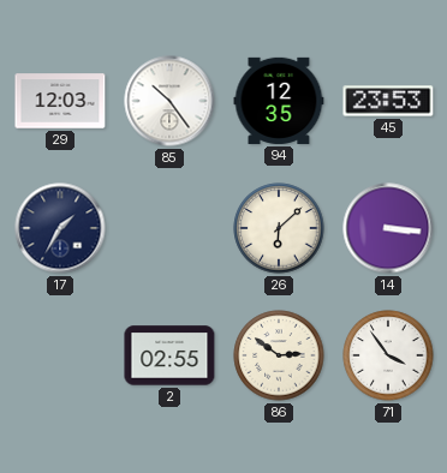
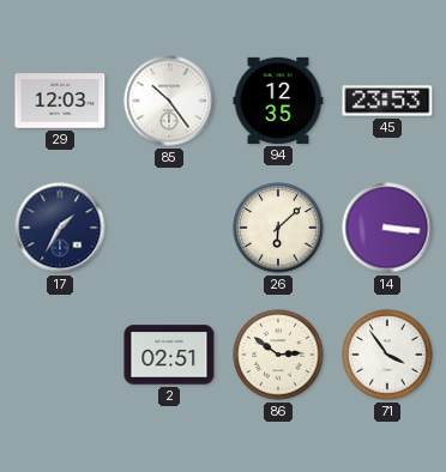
2: 02:55 -> 02:51 (169, 355)
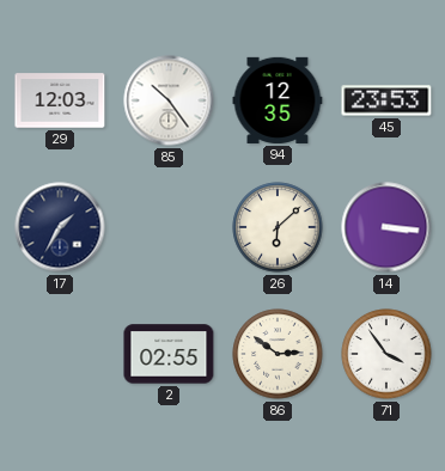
2: 02:51 -> 02:55 (169, 354)
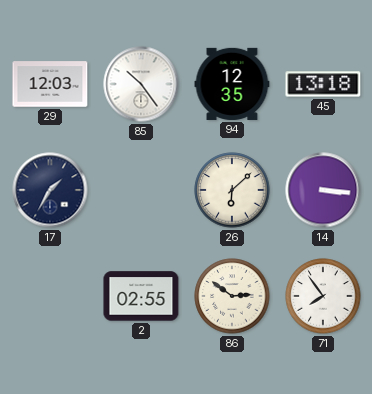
45: 23:53 -> 13:18 (323, 84)
71: 3:54 -> 7:54 (323, 296)
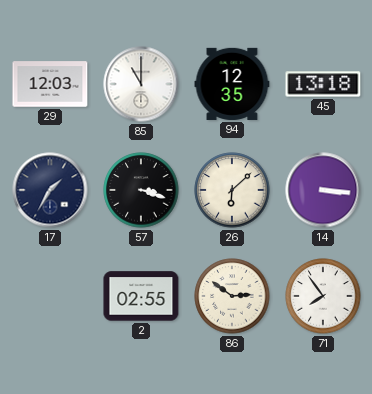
85: 10:24 -> 11:00 (141, 84)
57: none -> 3:18 (141, 190)
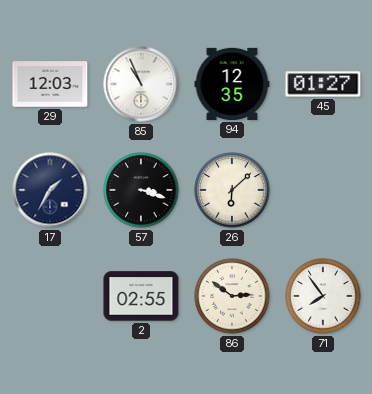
85: 11:00 -> 10:56 (141, 84)
45: 13:18 -> 01:27 (323, 84)
14: 3:16 -> none (323, 190)
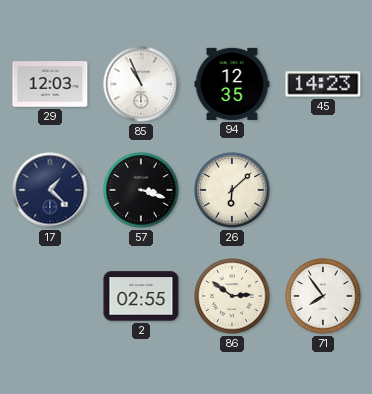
45: 01:27 -> 14:23 (323, 84)
17: 1:35 -> 1:22 (50, 190)
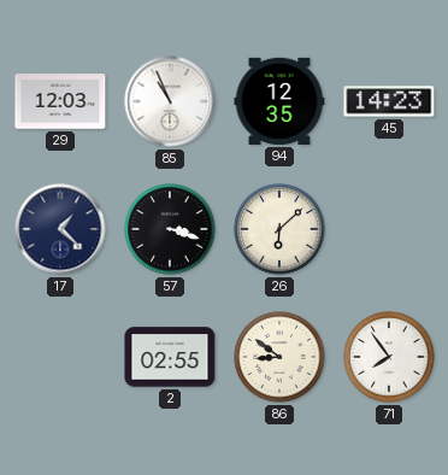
86: 2:51 -> 8:51 (279, 357)
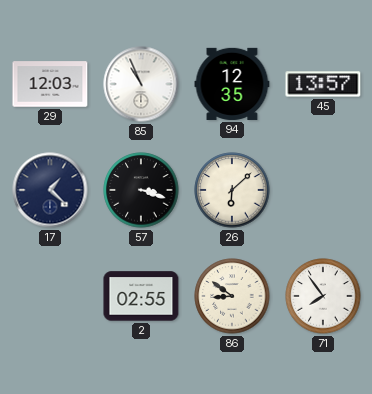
45: 14:23 -> 13:57 (323, 84)
